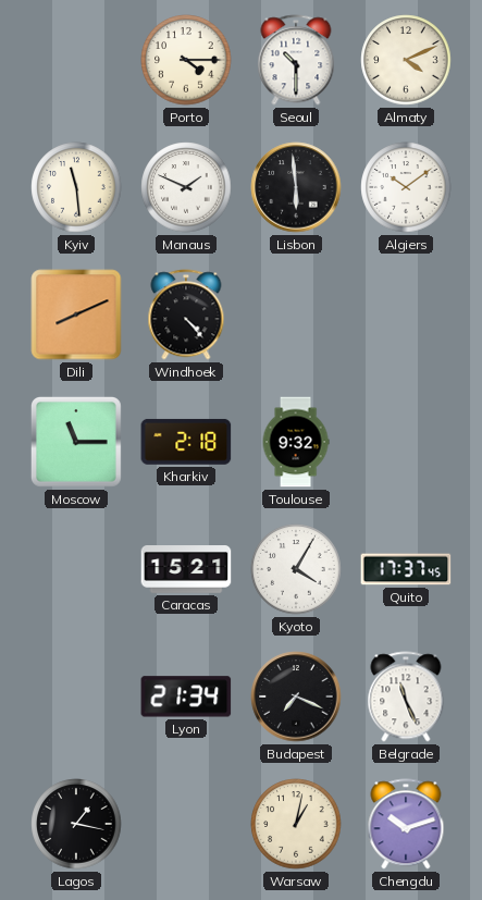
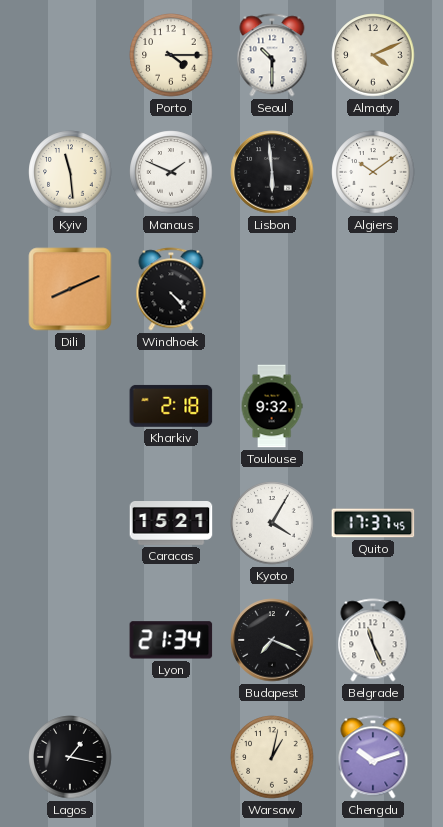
Moscow: 11:15 -> none (76, 442)
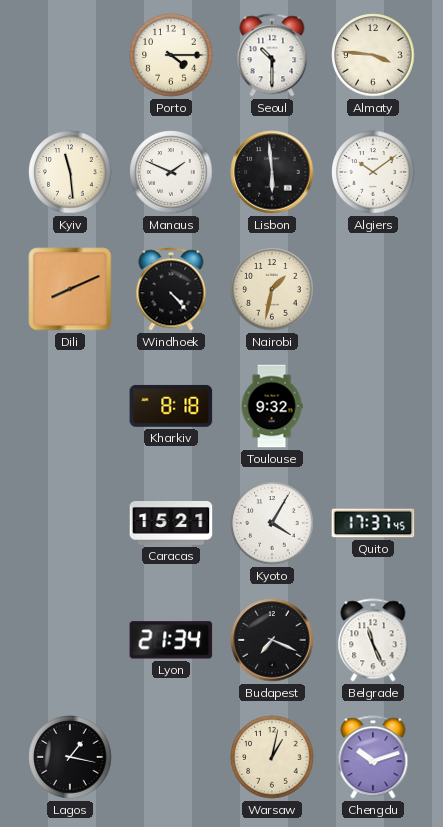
Almaty: 4:11 -> 3:46 (373, 55)
Nairobi: none -> 1:32 (272, 289)
Kharkiv: 2:18 -> 8:18 (171, 406)
